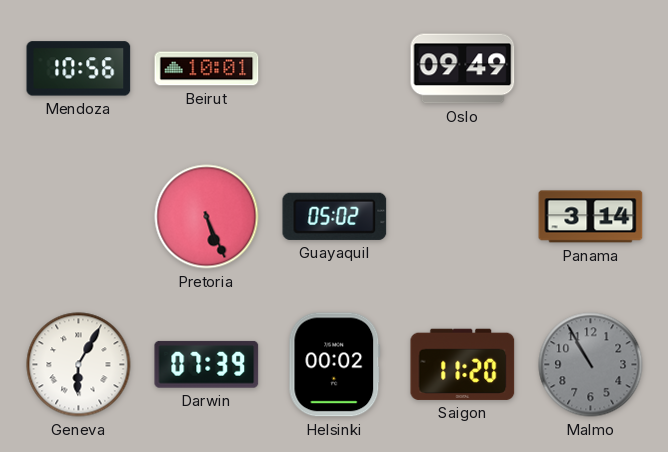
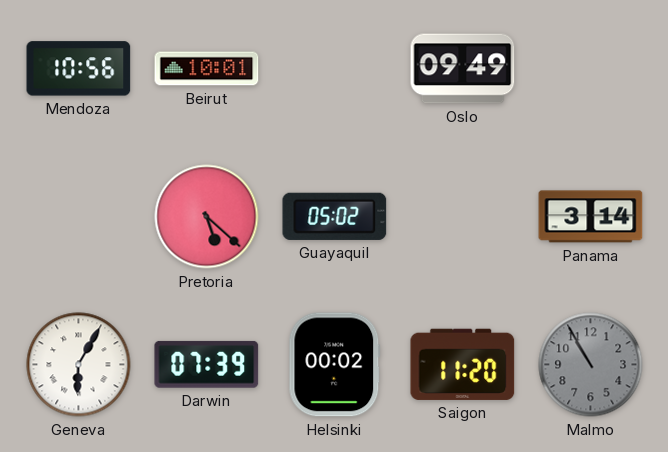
Pretoria: 5:26 -> 5:22 (207, 217)
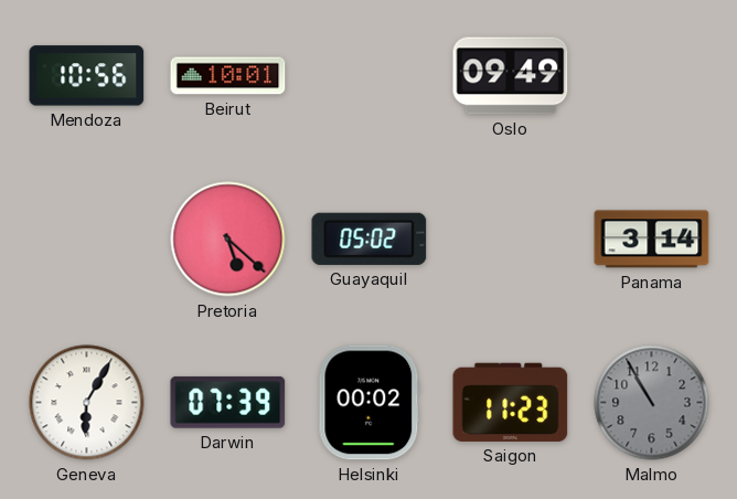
Saigon: 11:20 -> 11:23 (511, 402)
